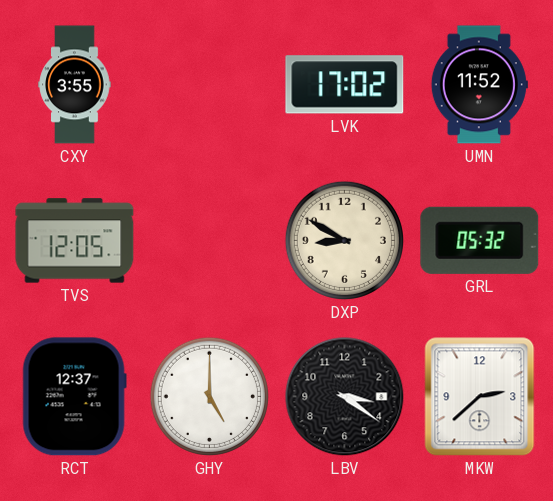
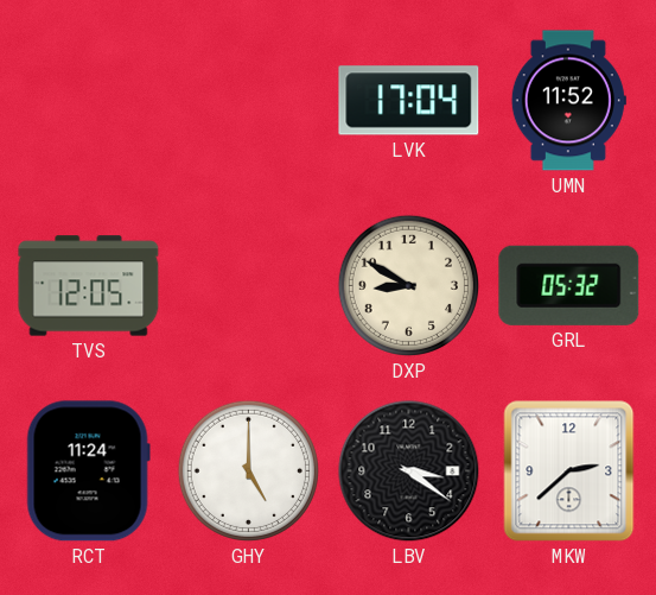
CXY: 3:55 -> none (75, 85)
LVK: 17:02 -> 17:04 (409, 101)
RCT: 12:37 -> 11:24 (88, 471)
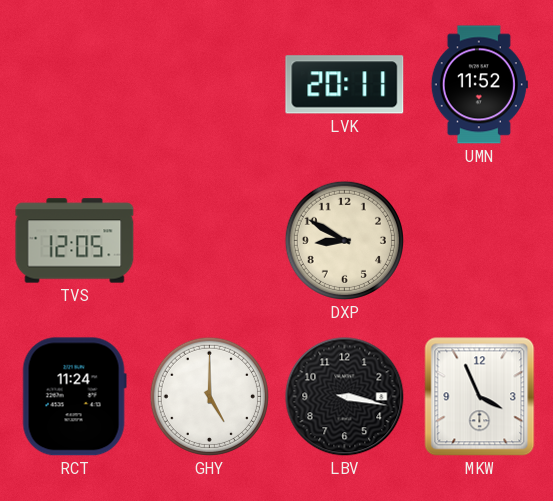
LVK: 17:04 -> 20:11 (345, 85)
GRL: 05:32 -> none (569, 285)
LBV: 3:21 -> 3:17 (345, 397)
MKW: 2:38 -> 3:56 (480, 397)
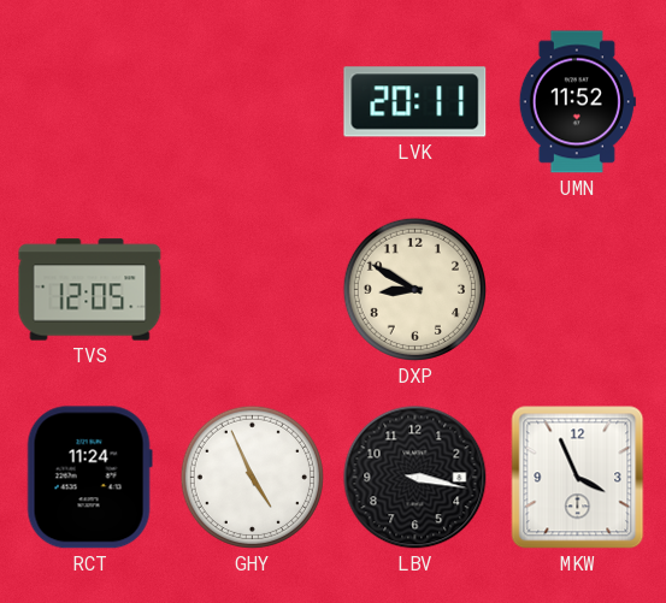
GHY: 5:00 -> 4:56 (252, 477)
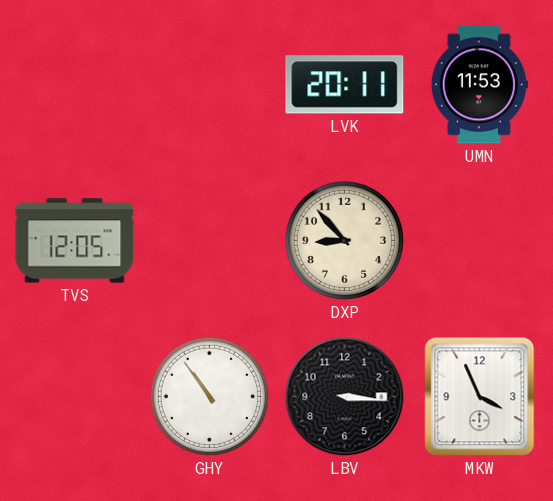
UMN: 11:52 -> 11:53 (479, 85)
DXP: 8:50 -> 8:53 (344, 240)
RCT: 11:24 -> none (89, 478)
GHY: 4:56 -> 10:54 (209, 396)
LBV: 3:17 -> 3:16 (345, 397)
